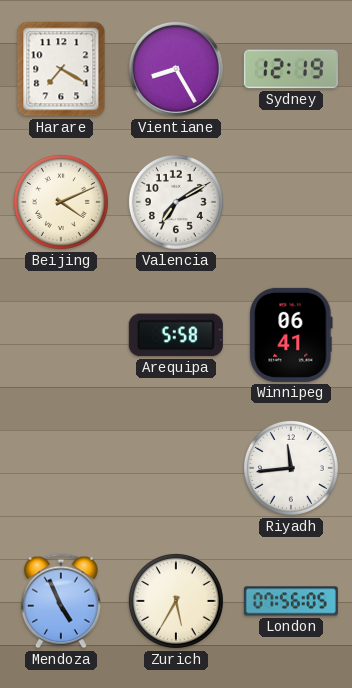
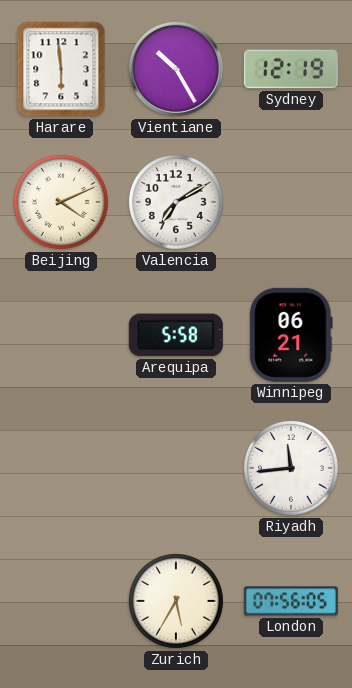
Harare: 7:20 -> 5:59 (61, 69)
Vientiane: 8:25 -> 10:25 (176, 69)
Winnipeg: 06:41 -> 06:21 (291, 335)
Mendoza: 4:56 -> none (61, 601)
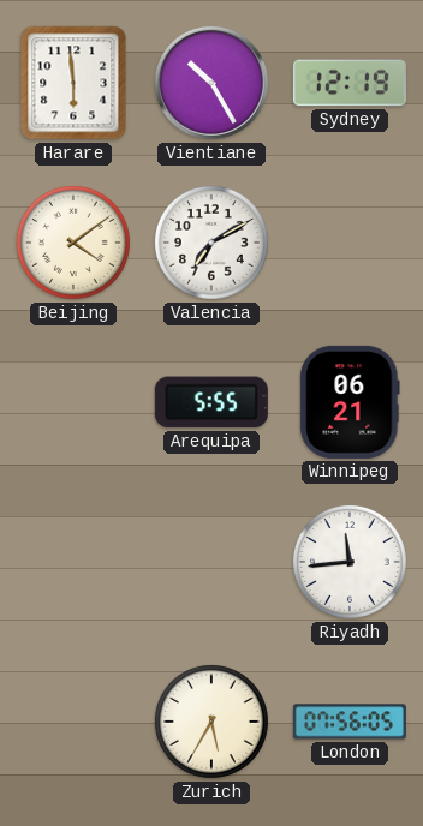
Beijing: 4:11 -> 4:09 (73, 243)
Arequipa: 5:58 -> 5:55 (211, 402)
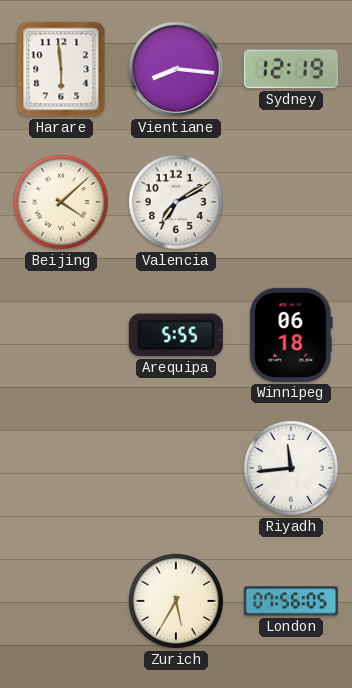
Vientiane: 10:25 -> 8:16 (176, 69)
Beijing: 4:09 -> 4:08 (61, 202)
Winnipeg: 06:21 -> 06:18 (291, 335)
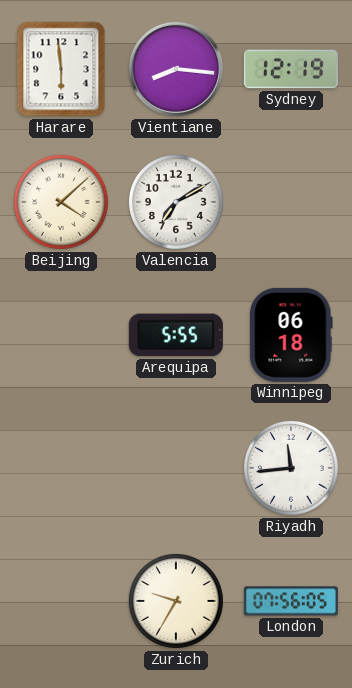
Zurich: 5:35 -> 9:35 (176, 601)
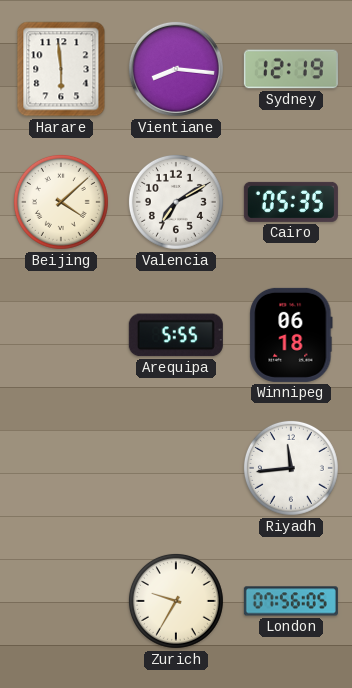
Cairo: none -> 05:35 (291, 202)
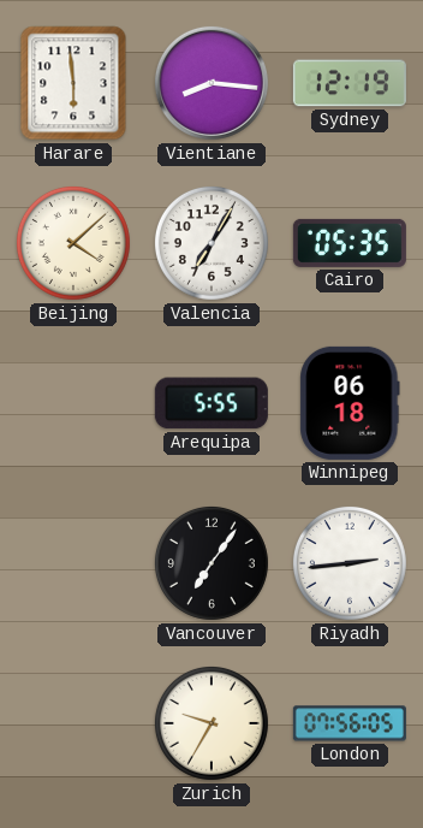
Valencia: 7:10 -> 7:05 (211, 243)
Vancouver: none -> 7:06 (211, 563)
Riyadh: 11:44 -> 2:44 (350, 563)
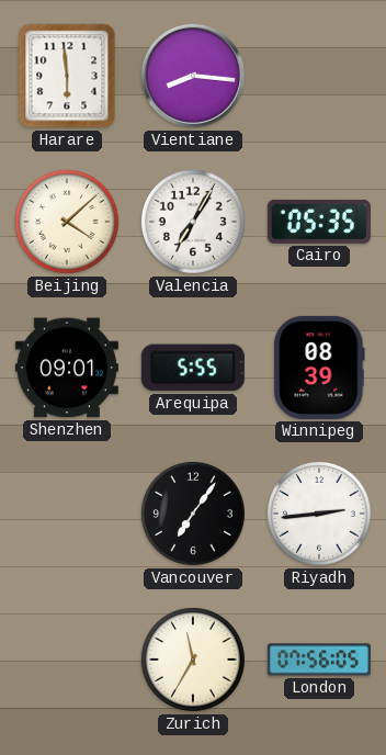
Sydney: 12:19 -> none (350, 83)
Shenzhen: none -> 09:01 (67, 368)
Winnipeg: 06:18 -> 08:39 (319, 368)
Zurich: 9:35 -> 11:35 (193, 660)
